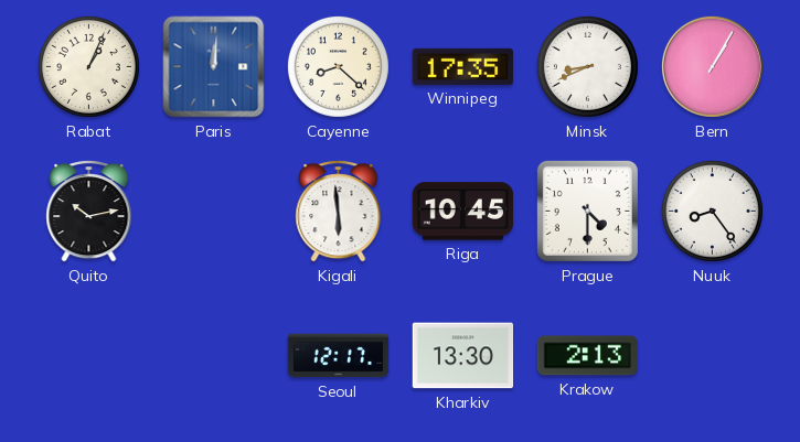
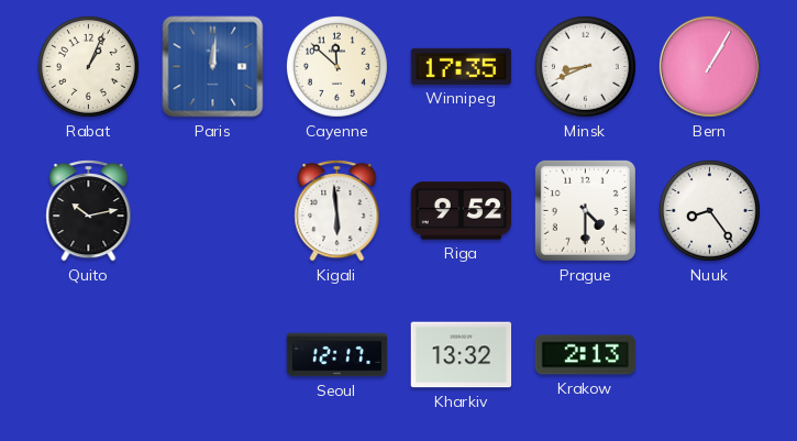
Cayenne: 8:22 -> 11:52 (336, 66)
Riga: 10:45 -> 9:52 (462, 211)
Kharkiv: 13:30 -> 13:32 (462, 355)
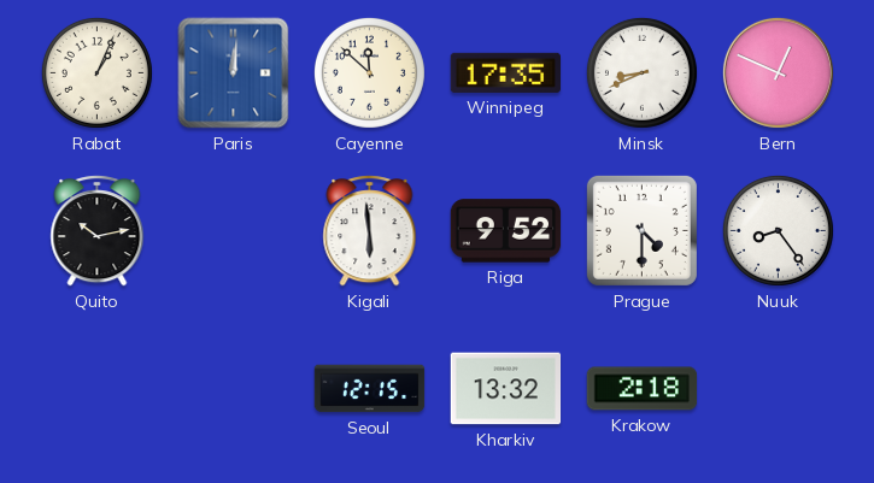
Bern: 1:05 -> 12:49 (778, 72)
Seoul: 12:17 -> 12:15 (370, 389)
Krakow: 2:13 -> 2:18 (643, 389)
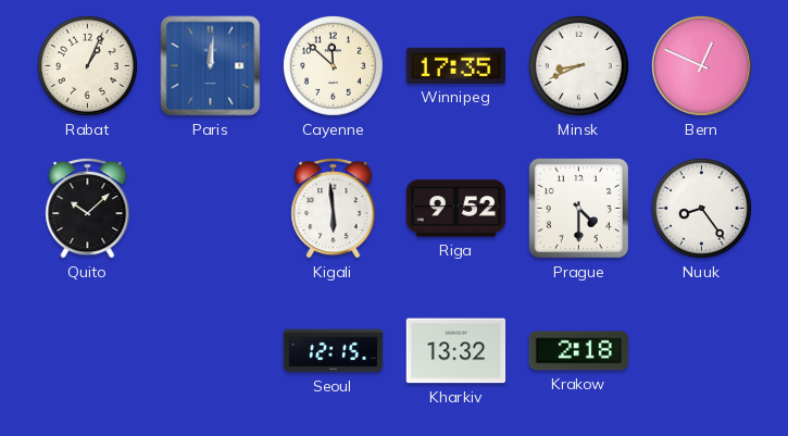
Quito: 10:13 -> 10:08 (88, 209)
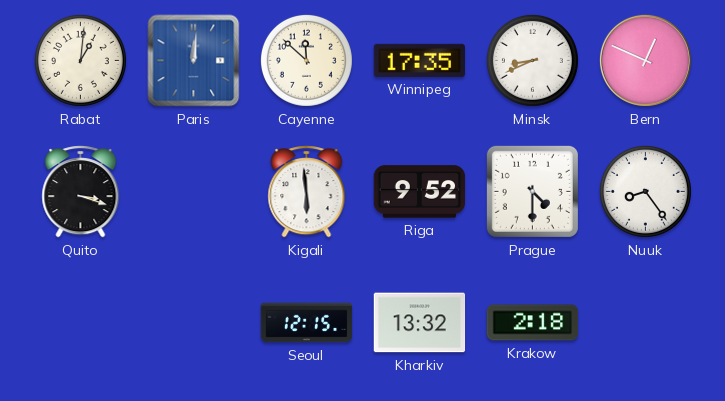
Rabat: 1:04 -> 1:01 (80, 60)
Quito: 10:08 -> 3:18 (81, 192)
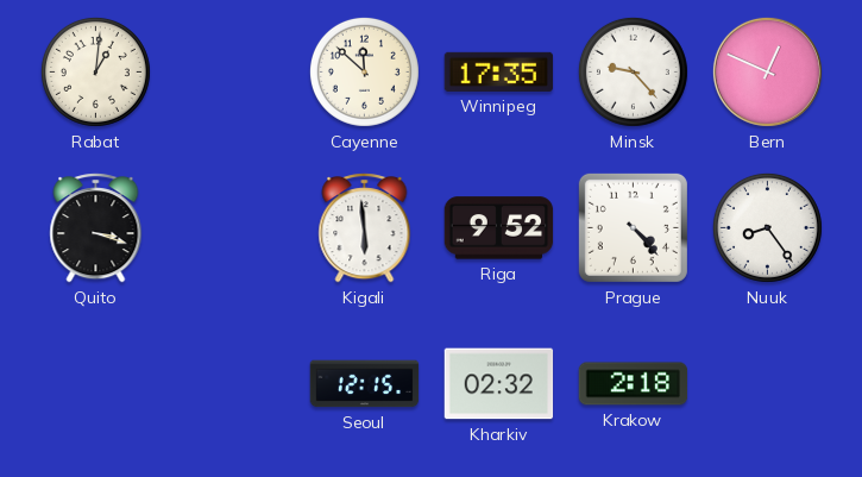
Paris: 12:01 -> none (194, 61)
Minsk: 8:41 -> 9:23 (633, 71)
Prague: 4:30 -> 4:23 (633, 227)
Kharkiv: 13:32 -> 02:32 (499, 384)
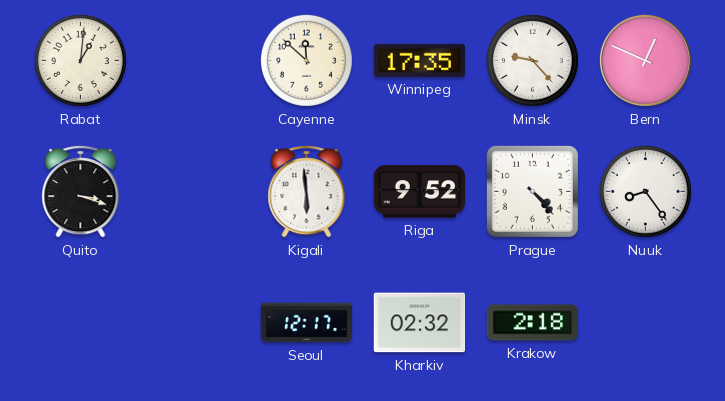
Seoul: 12:15 -> 12:17 (307, 323)
